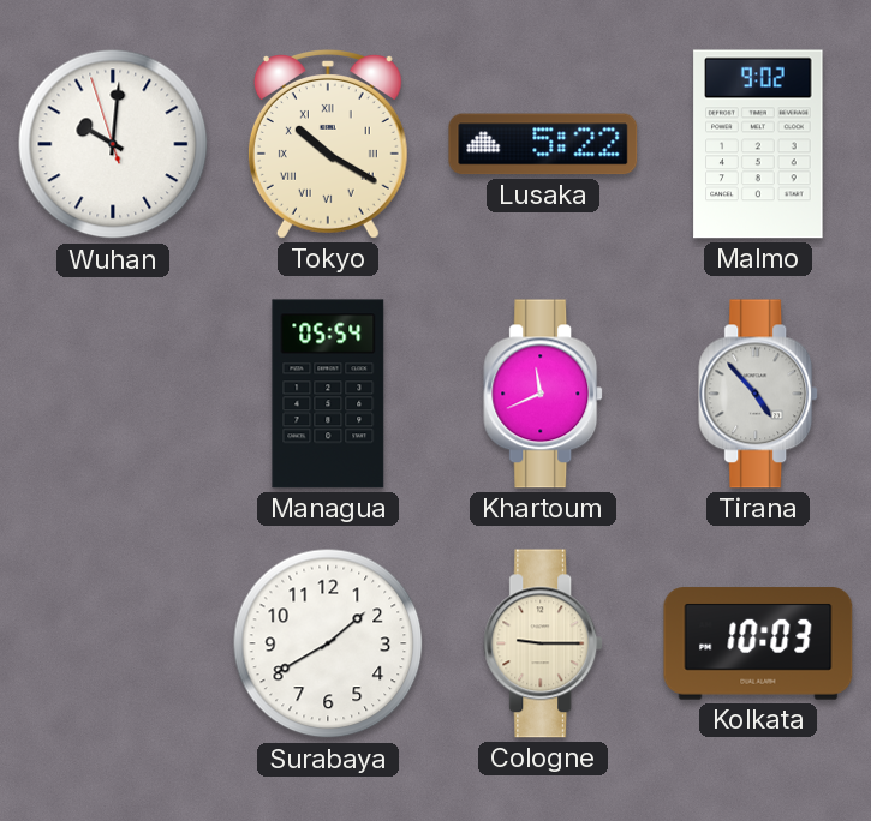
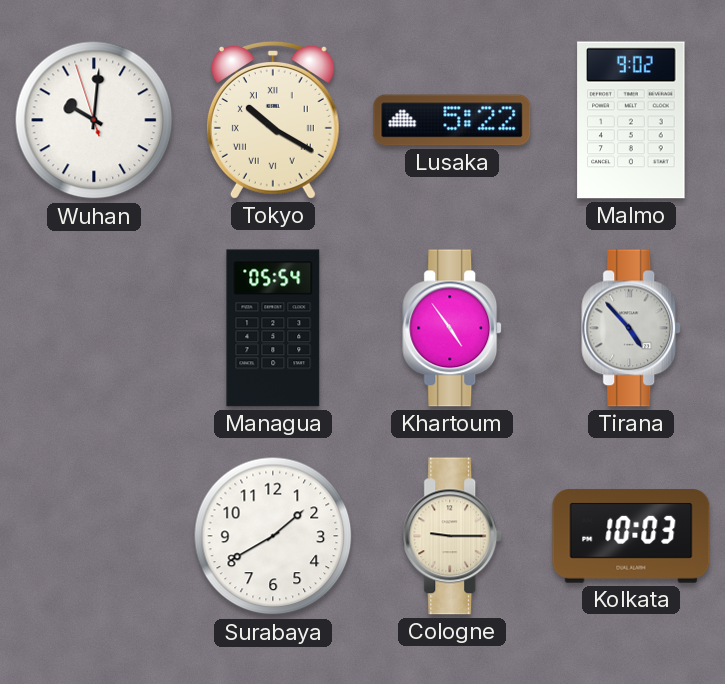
Khartoum: 11:41 -> 4:54 (453, 328)
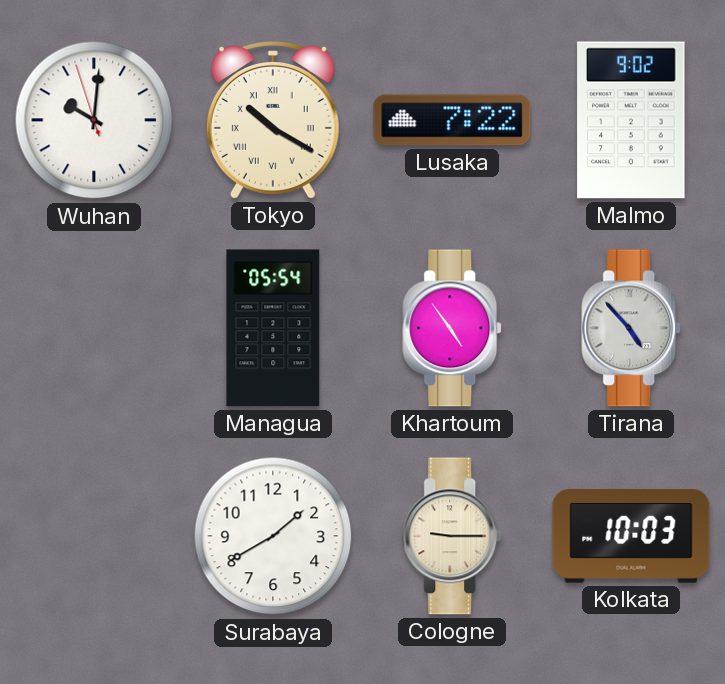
Lusaka: 5:22 -> 7:22 (452, 120)
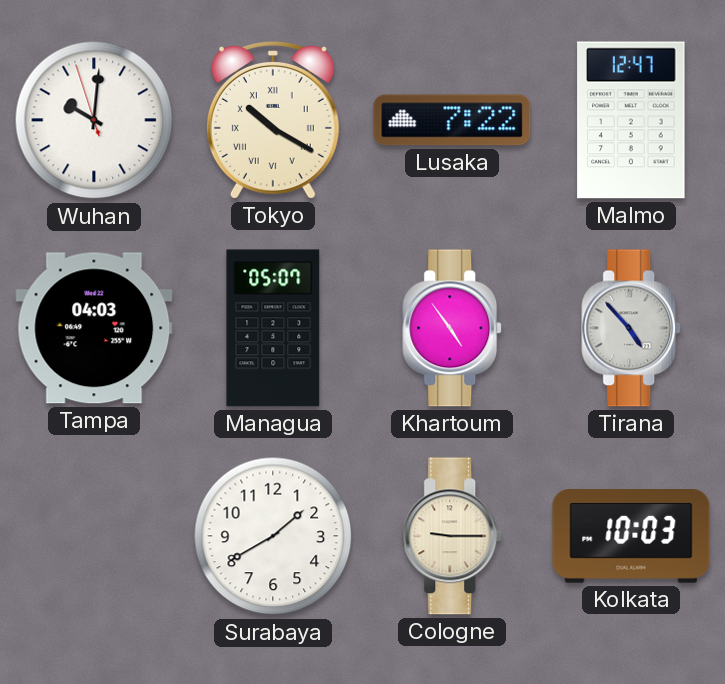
Malmo: 9:02 -> 12:47 (631, 120)
Tampa: none -> 04:03 (94, 328)
Managua: 05:54 -> 05:07 (273, 328)
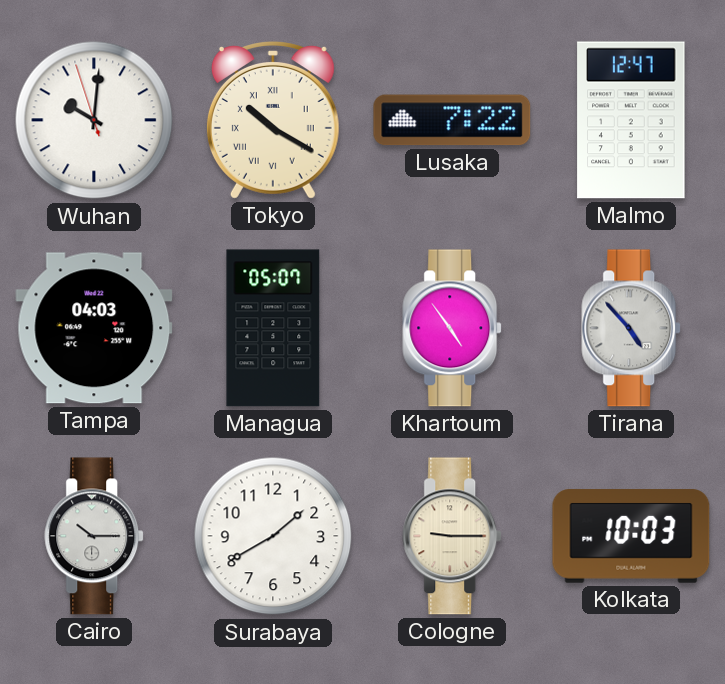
Cairo: none -> 10:15 (95, 536)
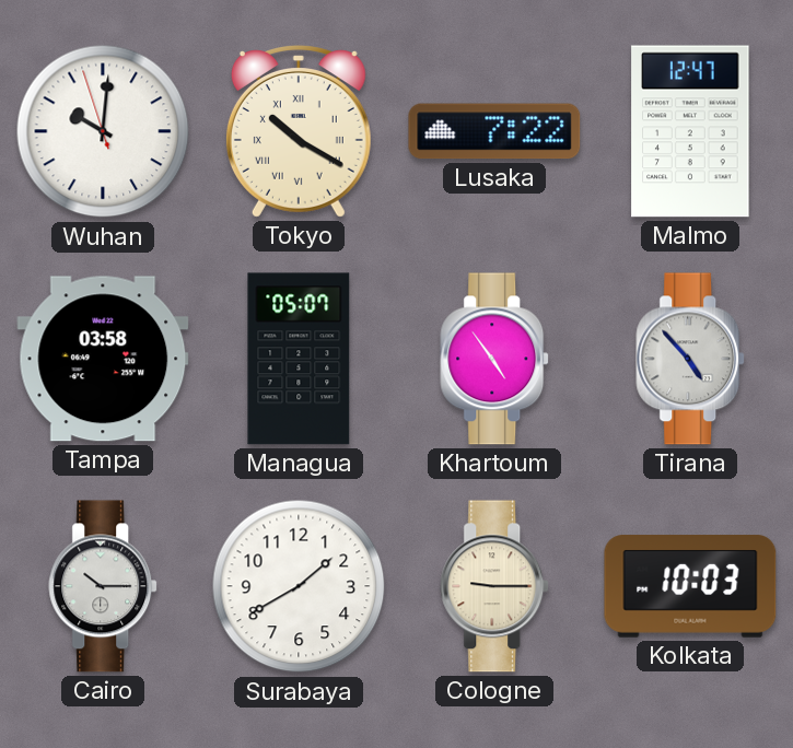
Tampa: 04:03 -> 03:58 (103, 359)
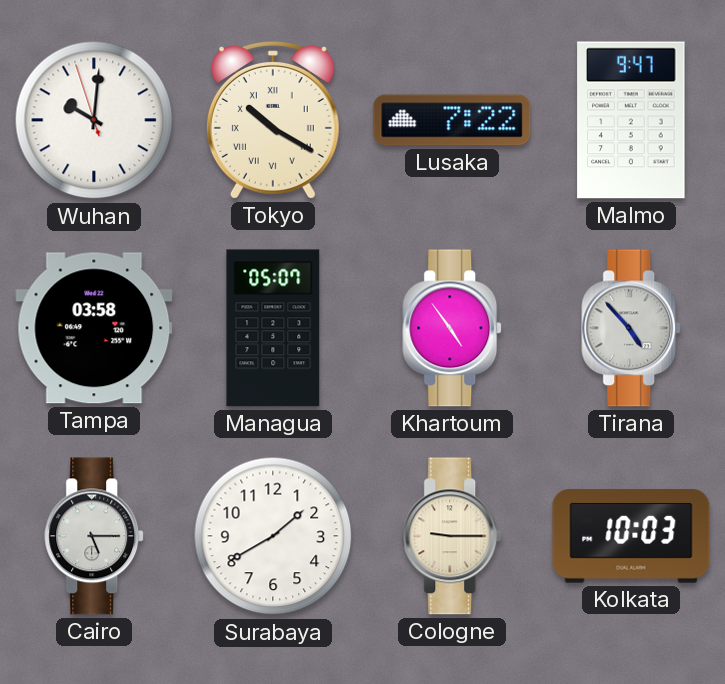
Malmo: 12:47 -> 9:47 (631, 120)
Cairo: 10:15 -> 5:15 (95, 536)
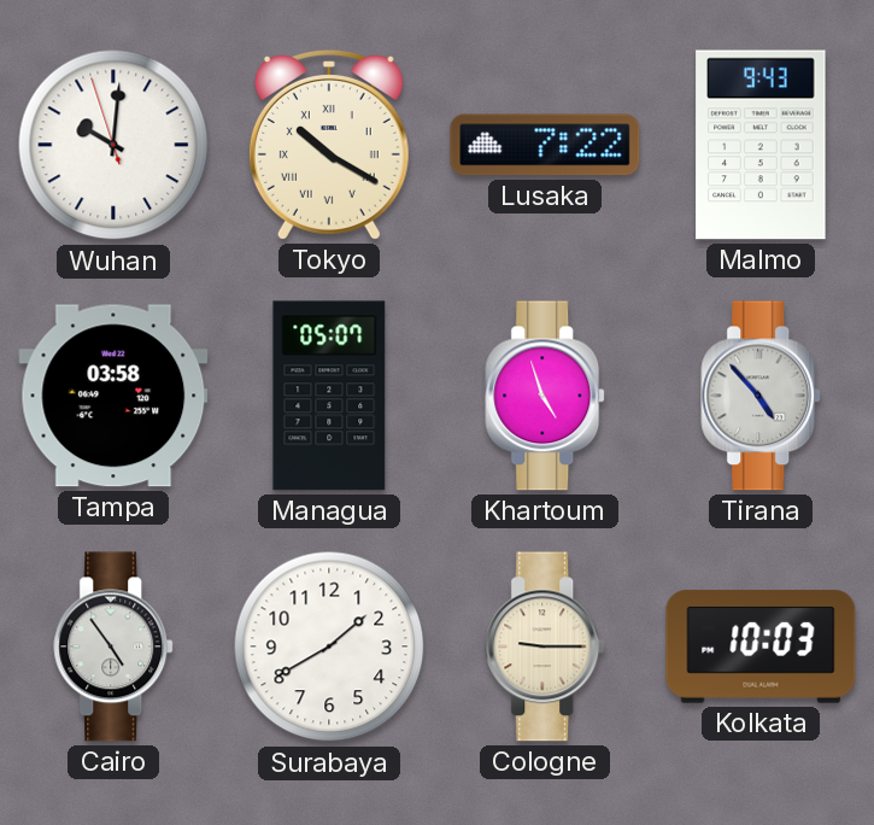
Malmo: 9:47 -> 9:43 (761, 145)
Khartoum: 4:54 -> 4:57 (546, 396)
Cairo: 5:15 -> 4:54 (115, 646)
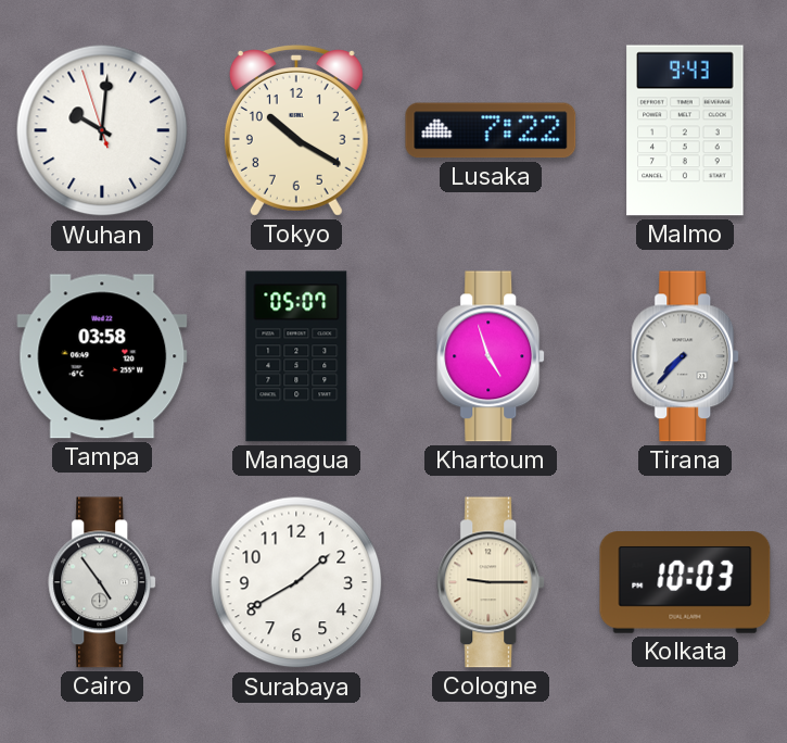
Tokyo numerals: Roman -> Arabic (296, 130)
Tirana: 4:53 -> 7:37 (686, 356)
